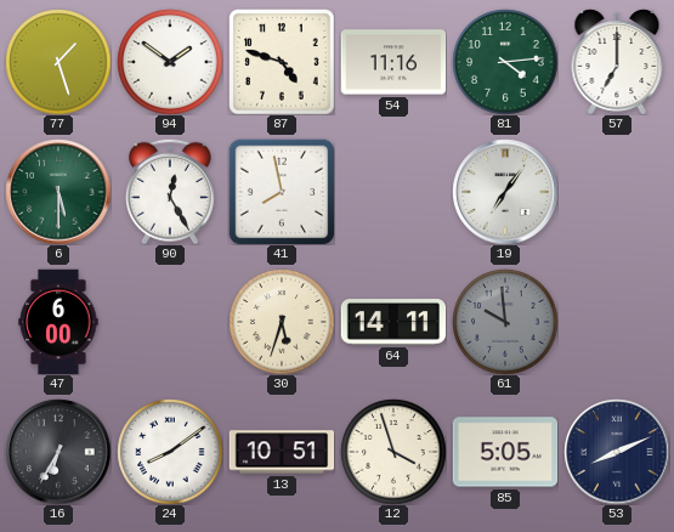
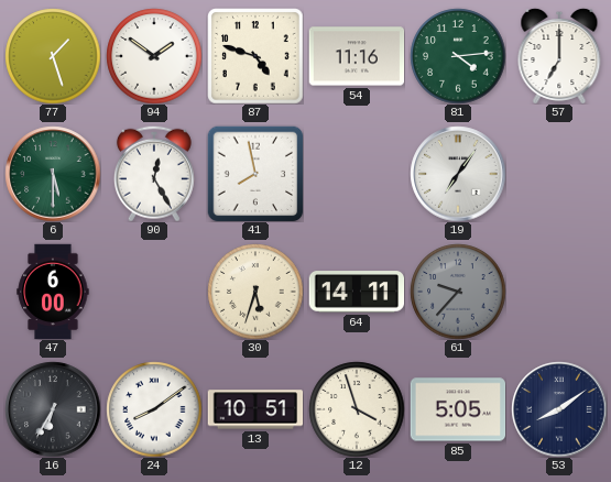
61: 9:59 -> 9:37 (458, 292)
53: 8:11 -> 8:09 (559, 409)
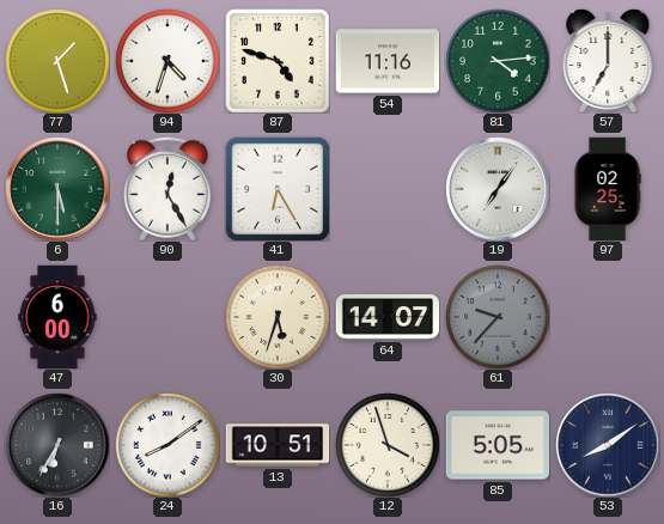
94: 1:51 -> 4:33 (167, 61)
41: 7:58 -> 6:25 (278, 189)
97: none -> 02:25 (608, 189)
64: 14:11 -> 14:07 (388, 317)
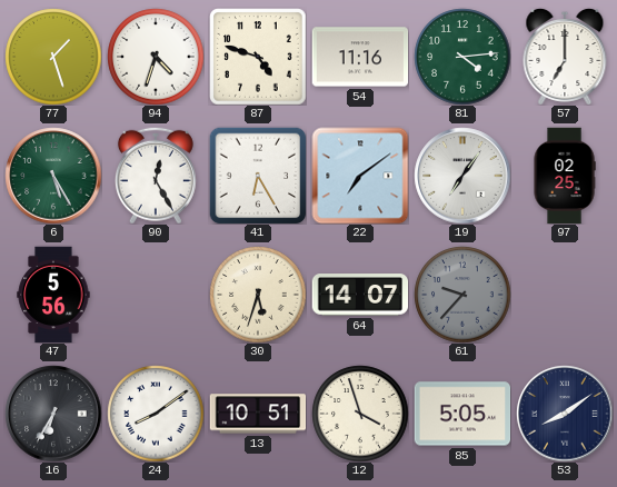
6: 5:30 -> 5:25 (53, 176)
22: none -> 7:09 (360, 176)
47: 6:00 -> 5:56 (53, 295)
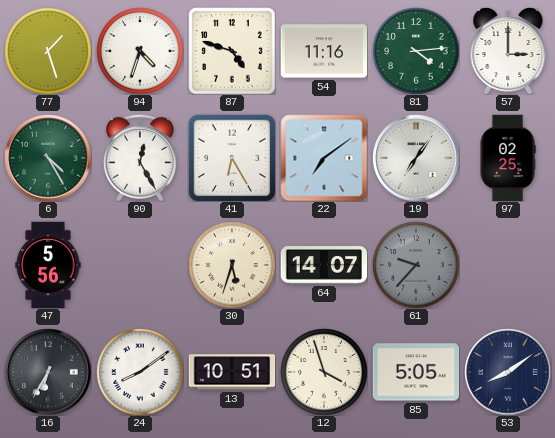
57: 7:00 -> 3:00 (508, 51)
6: 5:25 -> 4:25 (48, 158)
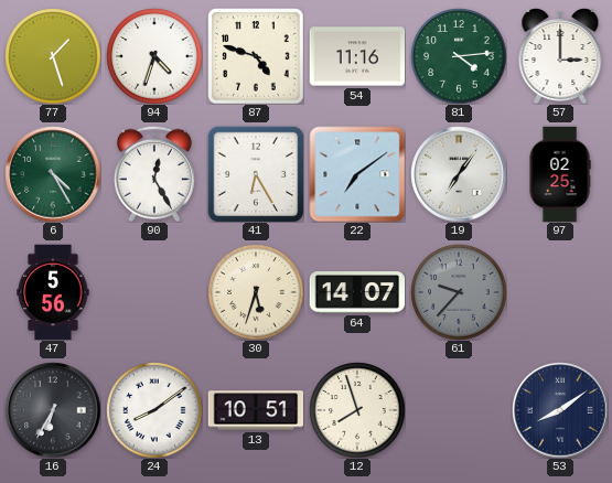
12: 3:57 -> 7:57 (357, 410)
85: 5:05 -> none (416, 372)
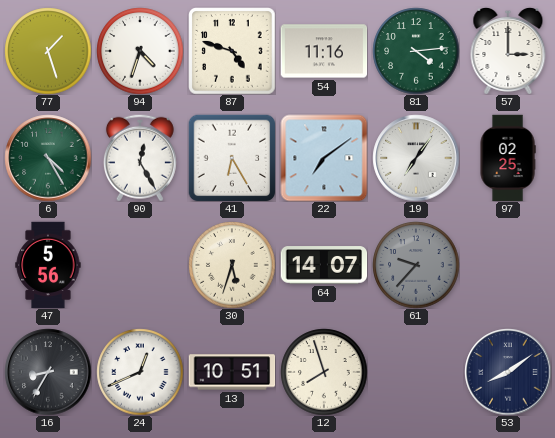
16: 6:35 -> 8:35 (48, 372)
24: 8:09 -> 12:41 (140, 372)
